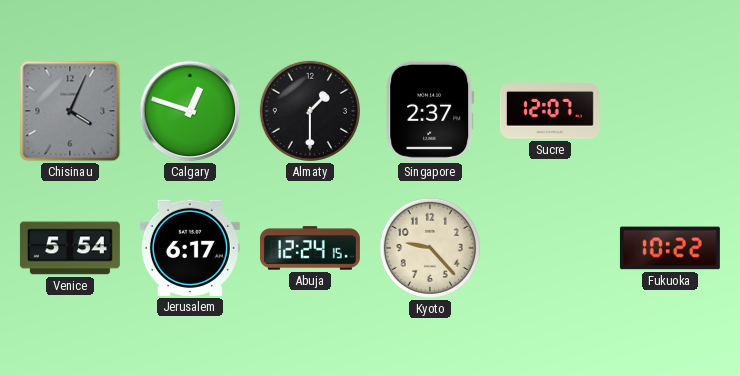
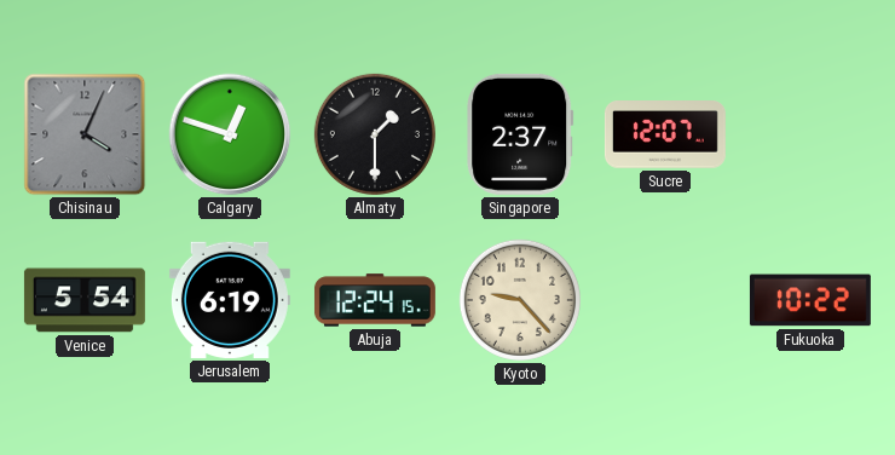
Jerusalem: 6:17 -> 6:19 (230, 300)
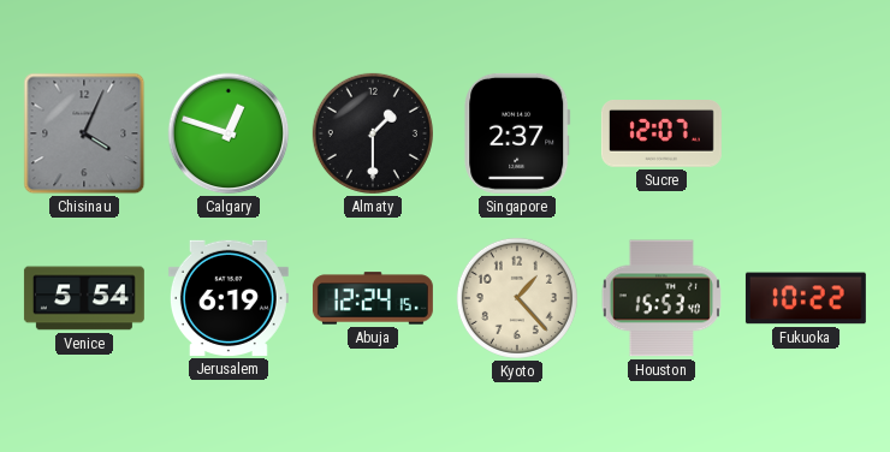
Kyoto: 9:23 -> 1:23 (517, 298)
Houston: none -> 15:53 (661, 298)
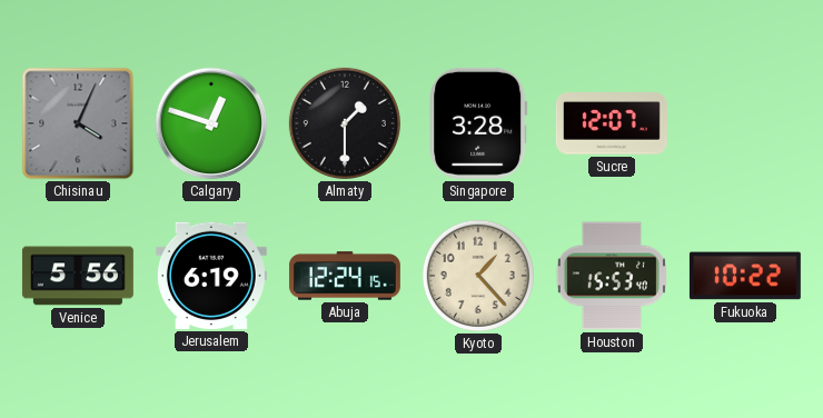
Singapore: 2:37 -> 3:28 (478, 123)
Venice: 5:54 -> 5:56 (78, 276)
